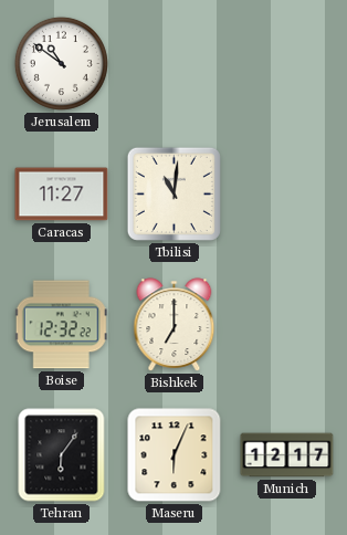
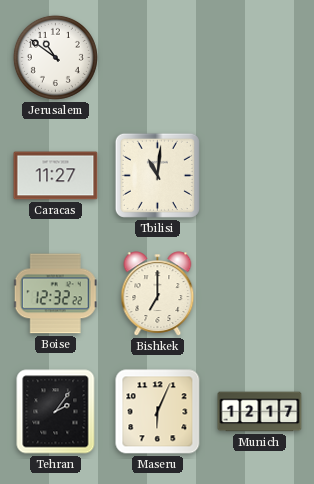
Tehran: 6:06 -> 2:06 (56, 412)
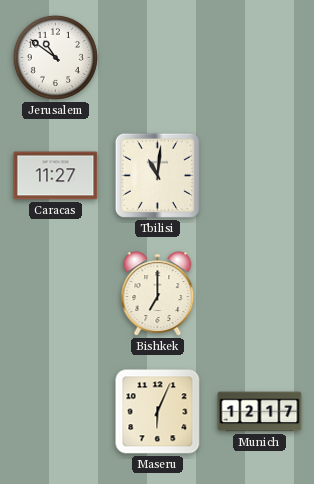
Boise: 12:32 -> none (55, 294)
Tehran: 2:06 -> none (56, 412)
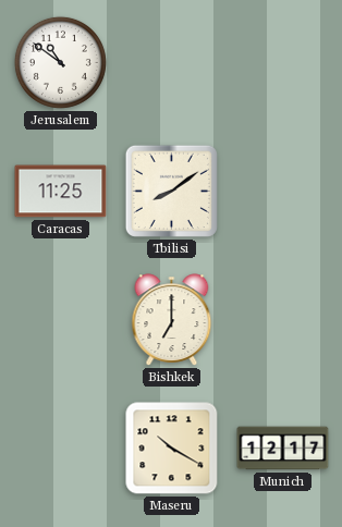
Caracas: 11:27 -> 11:25 (61, 192)
Tbilisi: 11:01 -> 8:09 (171, 191)
Maseru: 6:04 -> 10:20 (172, 449)
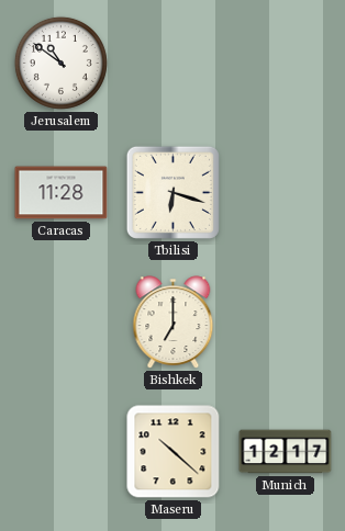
Caracas: 11:25 -> 11:28 (62, 193)
Tbilisi: 8:09 -> 6:18 (172, 192)
Maseru: 10:20 -> 10:22 (174, 452)
